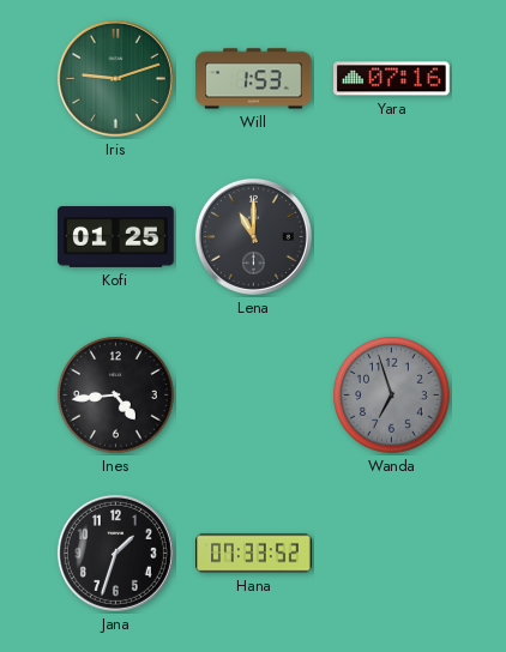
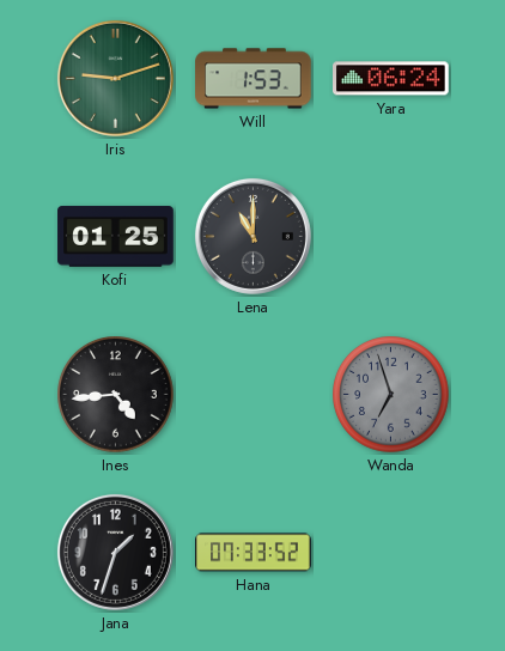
Yara: 07:16 -> 06:24 (391, 79)
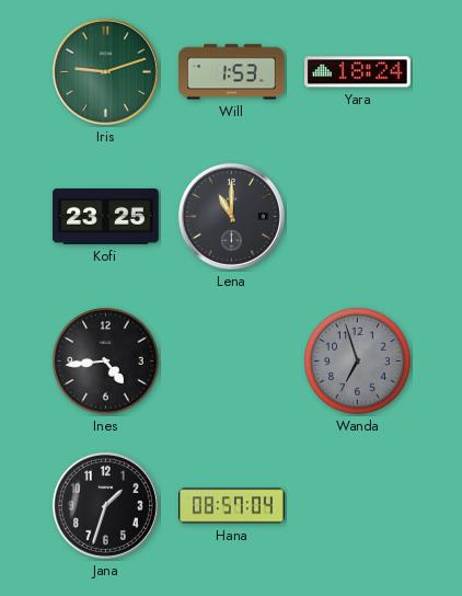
Yara: 06:24 -> 18:24 (358, 72)
Kofi: 01:25 -> 23:25 (106, 217)
Hana: 07:33 -> 08:57 (232, 506)
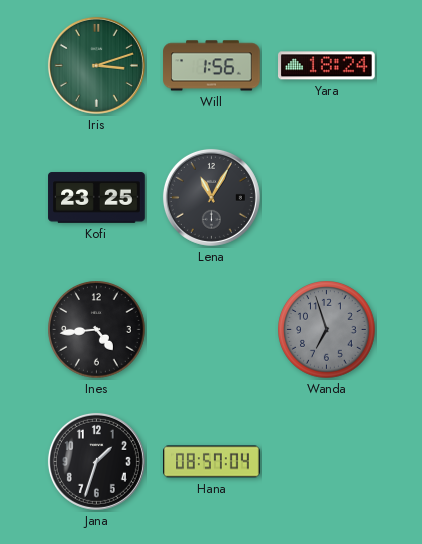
Iris: 9:12 -> 3:12 (96, 65)
Will: 1:53 -> 1:56 (212, 66)
Lena: 11:00 -> 11:05 (211, 197)
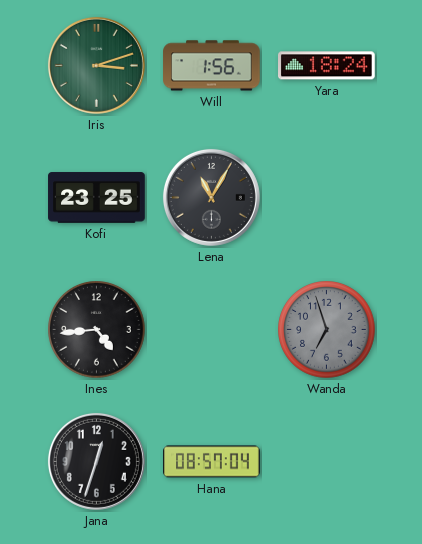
Jana: 1:33 -> 12:33 (96, 461)
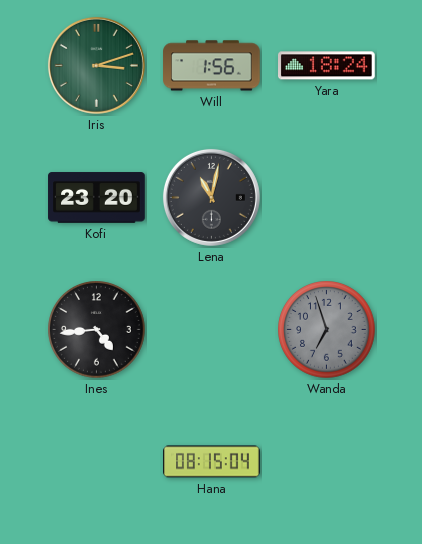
Kofi: 23:25 -> 23:20 (97, 198)
Lena: 11:05 -> 11:02 (211, 197)
Jana: 12:33 -> none (96, 461)
Hana: 08:57 -> 08:15 (212, 462)
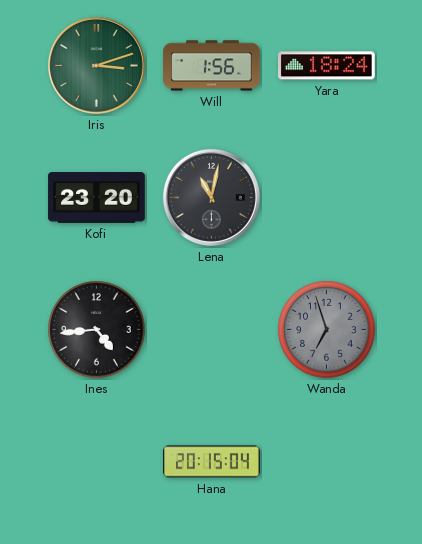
Hana: 08:15 -> 20:15 (212, 462)
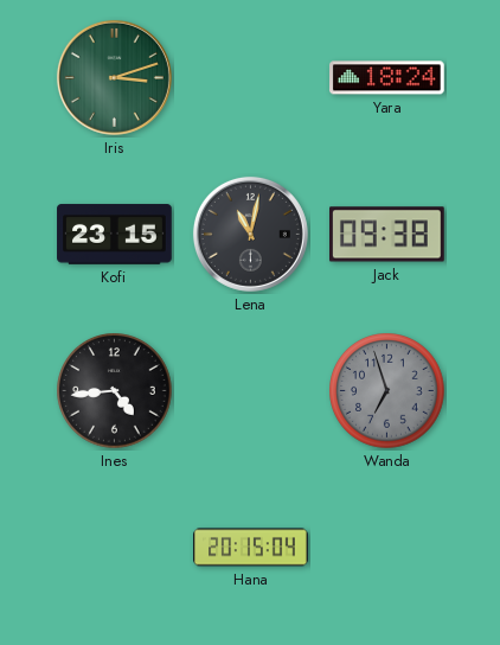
Will: 1:56 -> none (212, 66)
Kofi: 23:20 -> 23:15 (115, 235)
Jack: none -> 09:38 (387, 235)
